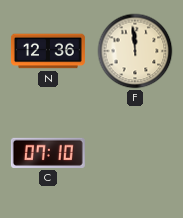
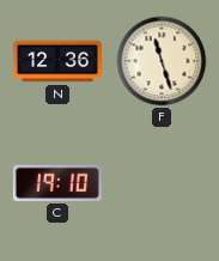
F: 11:59 -> 11:27 (162, 61)
C: 07:10 -> 19:10 (57, 183)
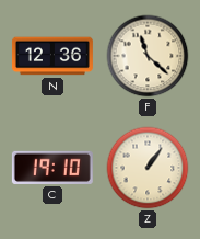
F: 11:27 -> 11:22 (148, 56)
Z: none -> 1:06 (148, 168)
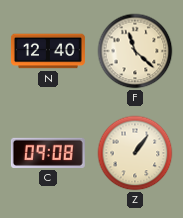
N: 12:36 -> 12:40 (48, 51)
C: 19:10 -> 09:08 (48, 153)
